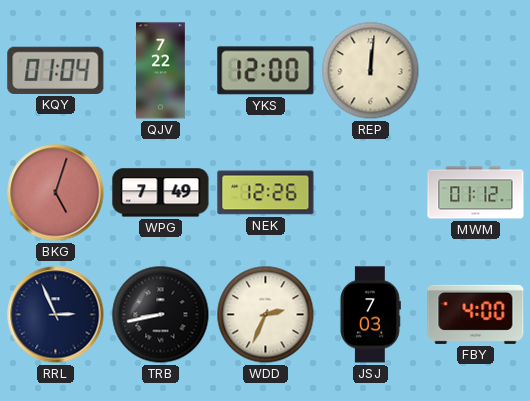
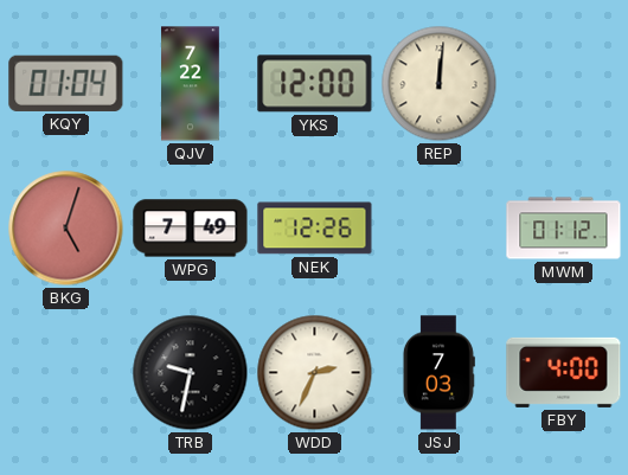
RRL: 2:56 -> none (56, 315)
TRB: 8:43 -> 9:32 (191, 373)
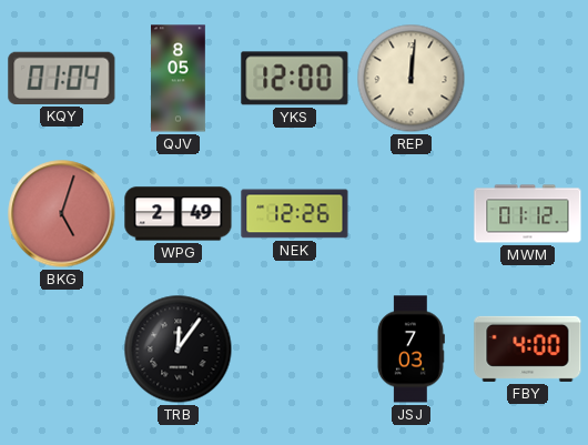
QJV: 7:22 -> 8:05 (179, 79)
WPG: 7:49 -> 2:49 (179, 214)
TRB: 9:32 -> 12:06 (179, 350)
WDD: 2:34 -> none (315, 373)
